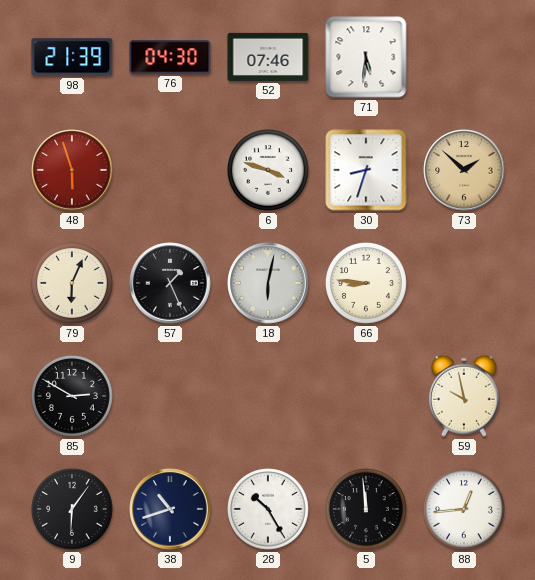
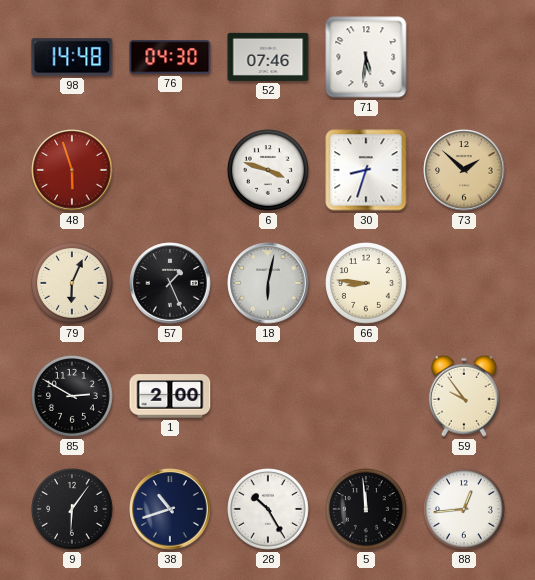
98: 21:39 -> 14:48 (72, 57)
1: none -> 2:00 (170, 396)
59: 9:58 -> 9:54 (464, 396)
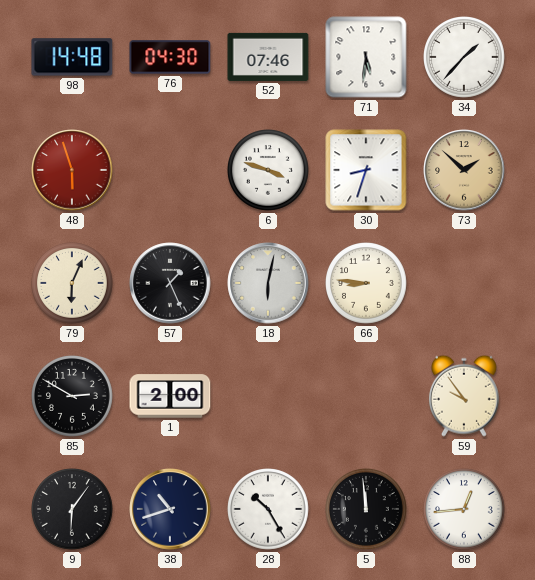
34: none -> 1:37 (465, 58)
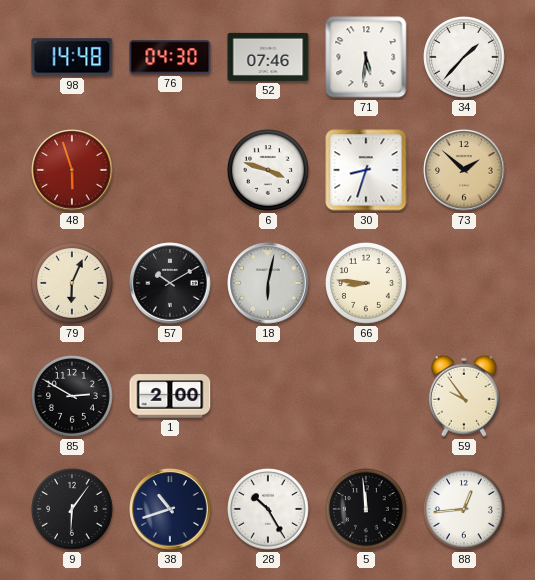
57: 1:26 -> 10:10 (170, 283)
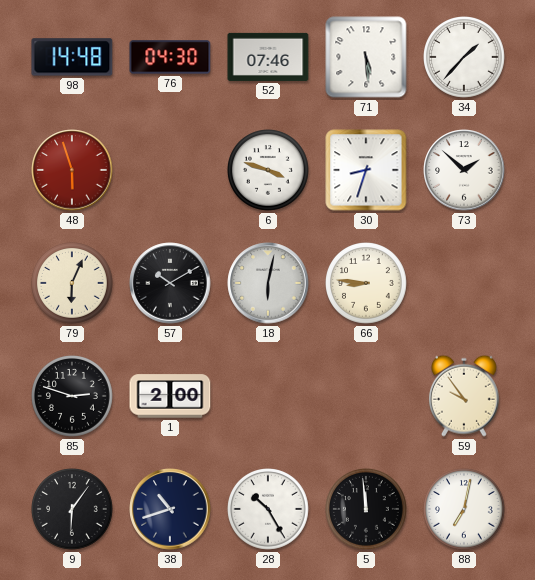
71: 5:31 -> 5:29 (366, 57)
73 dial: champagne -> white (464, 170)
85: 2:50 -> 2:48 (73, 397)
88: 12:44 -> 7:02 (465, 510)
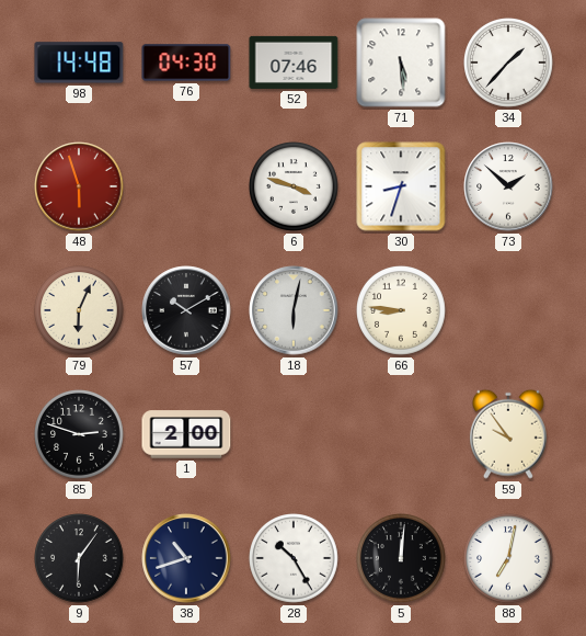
5: 11:59 -> 12:01 (402, 559)
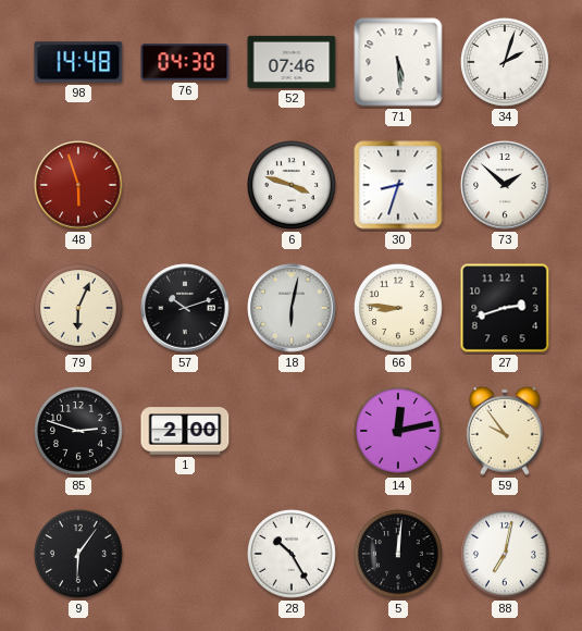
34: 1:37 -> 2:03 (506, 63)
57: 10:10 -> 10:12 (185, 308)
27: none -> 2:42 (505, 308)
14: none -> 12:13 (399, 432)
38: 10:42 -> none (186, 558)
